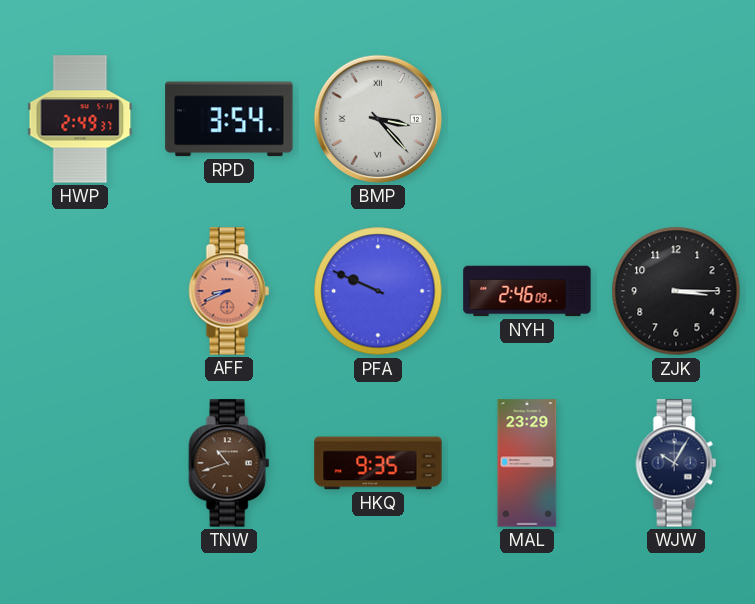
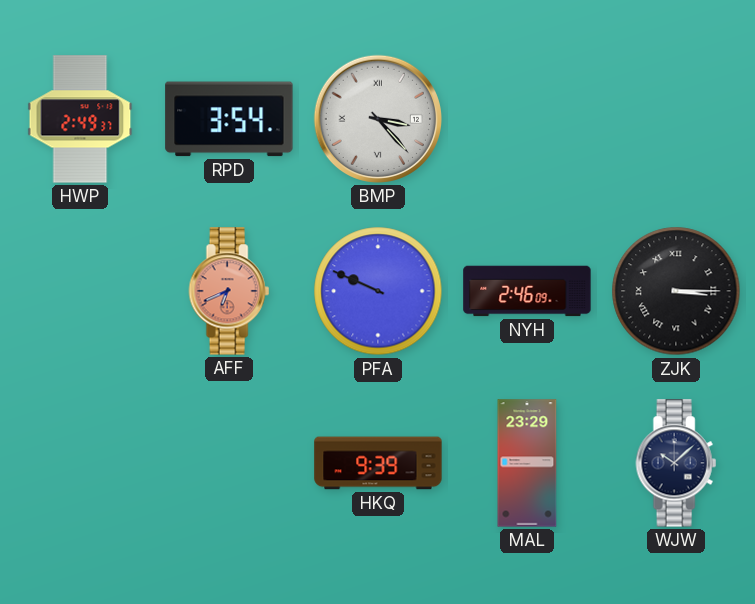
AFF: 8:41 -> 6:41 (229, 291)
ZJK numerals: Arabic -> Roman (676, 291)
TNW: 10:42 -> none (229, 463)
HKQ: 9:35 -> 9:39 (378, 463)
WJW: 10:05 -> 10:08 (676, 463)
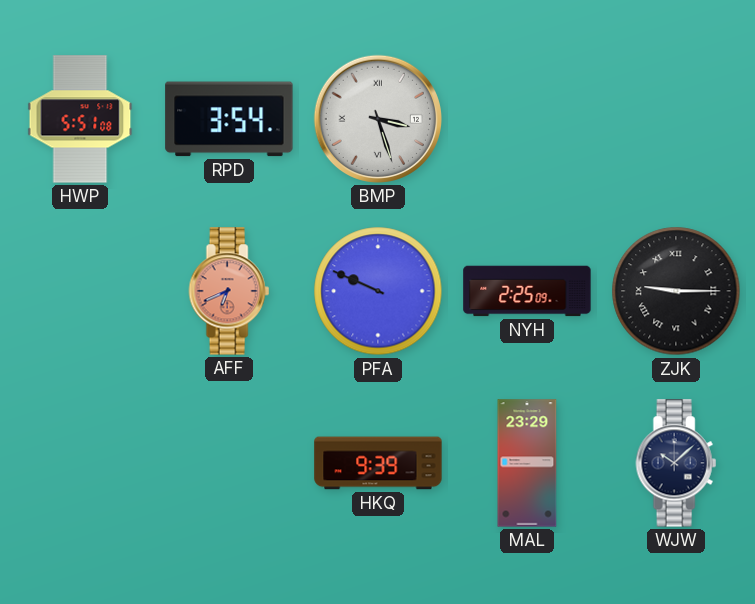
HWP: 2:49 -> 5:51 (80, 119)
BMP: 3:23 -> 3:27 (378, 119)
NYH: 2:46 -> 2:25 (527, 291)
ZJK: 3:15 -> 9:15 (676, 291)
